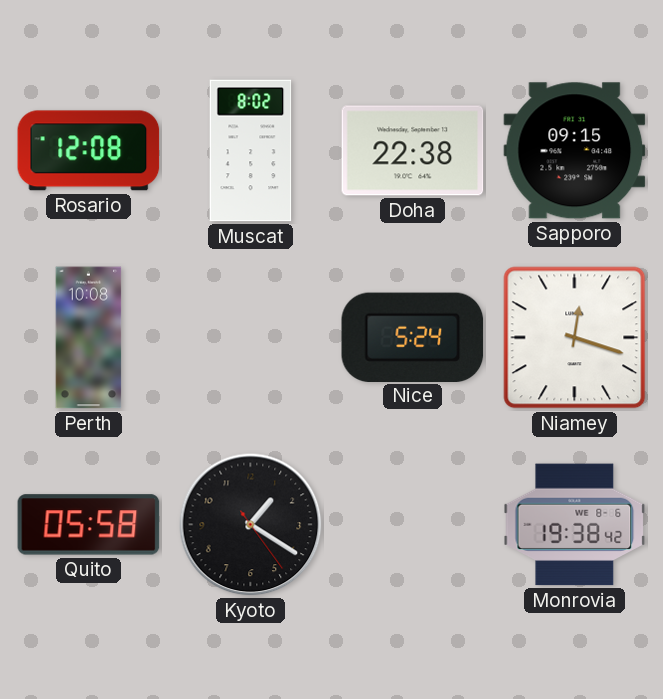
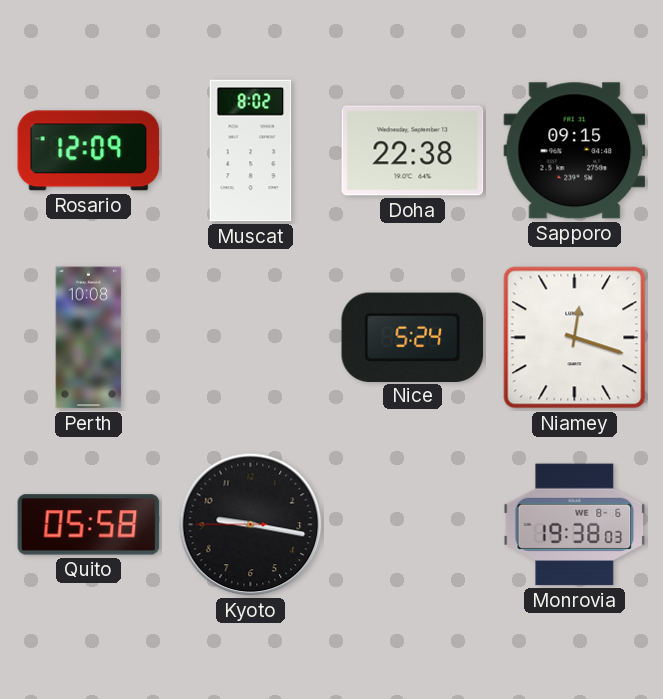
Rosario: 12:08 -> 12:09 (89, 151)
Kyoto: 1:20 -> 9:16 (251, 525)
Monrovia: 19:38:42 -> 19:38:03 (575, 525)
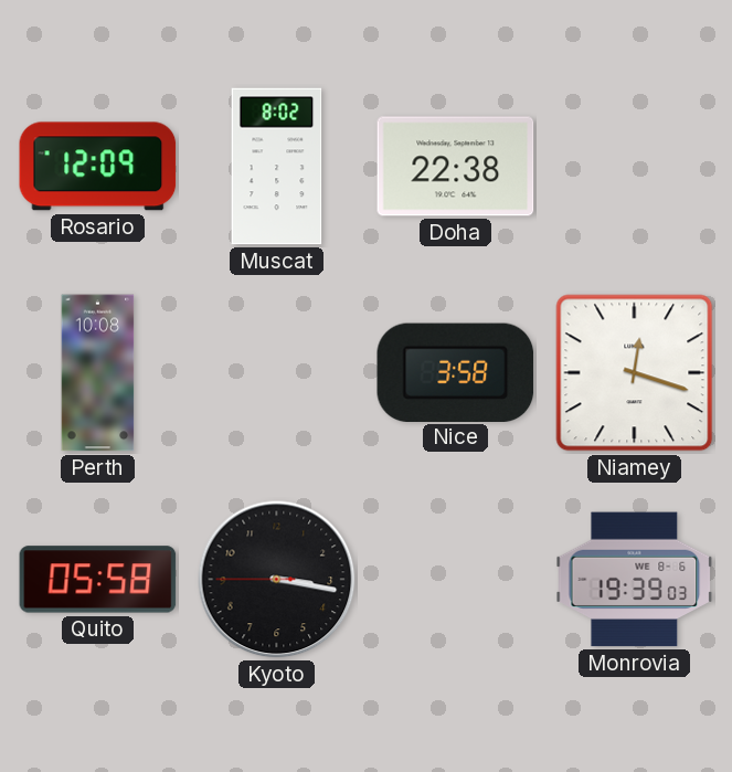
Sapporo: 09:15 -> none (575, 151)
Nice: 5:24 -> 3:58 (456, 372)
Kyoto: 9:16 -> 3:16 (277, 580)
Monrovia: 19:38 -> 19:39 (635, 580)
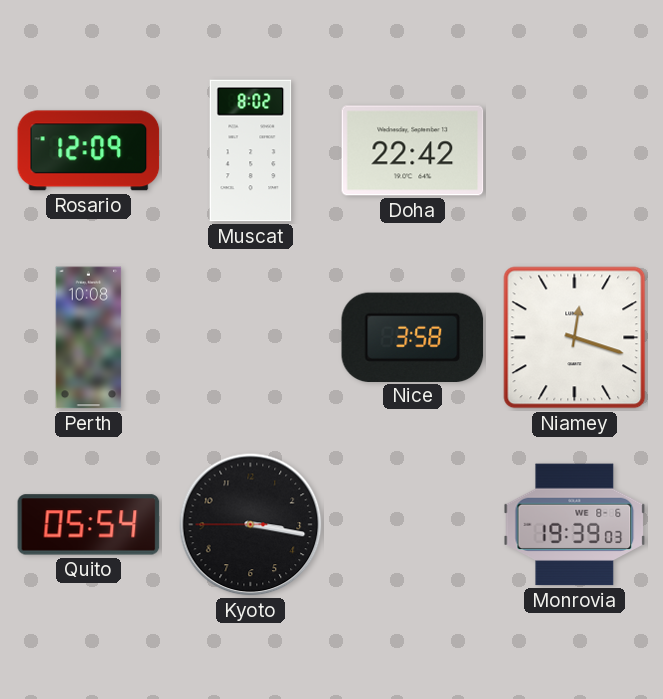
Doha: 22:38 -> 22:42 (413, 151)
Quito: 05:58 -> 05:54 (89, 525)
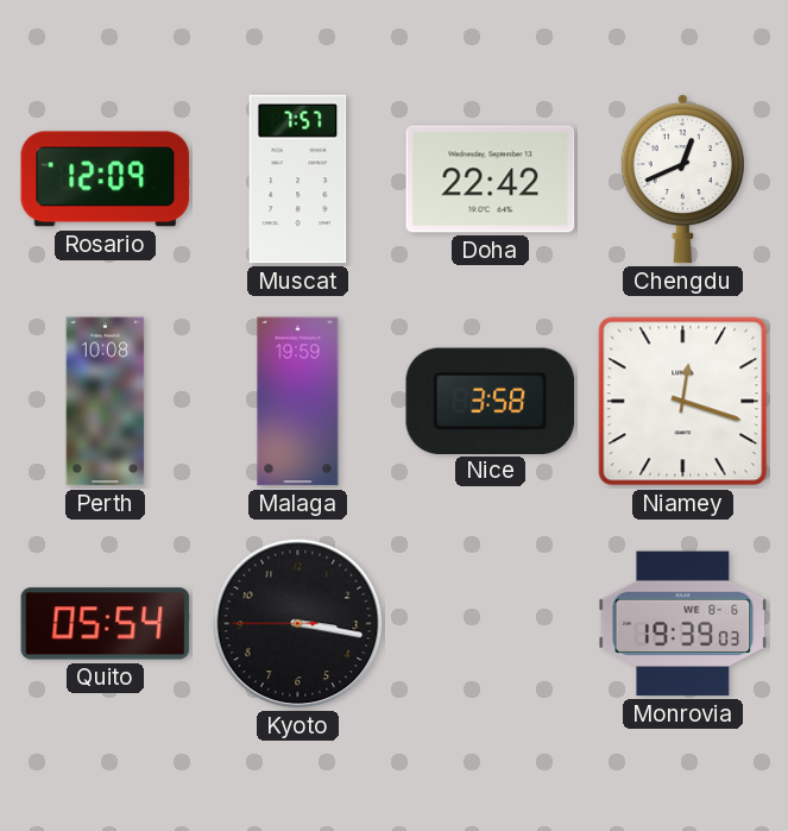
Muscat: 8:02 -> 7:57 (298, 180)
Chengdu: none -> 12:41 (682, 178)
Malaga: none -> 19:59 (298, 402)
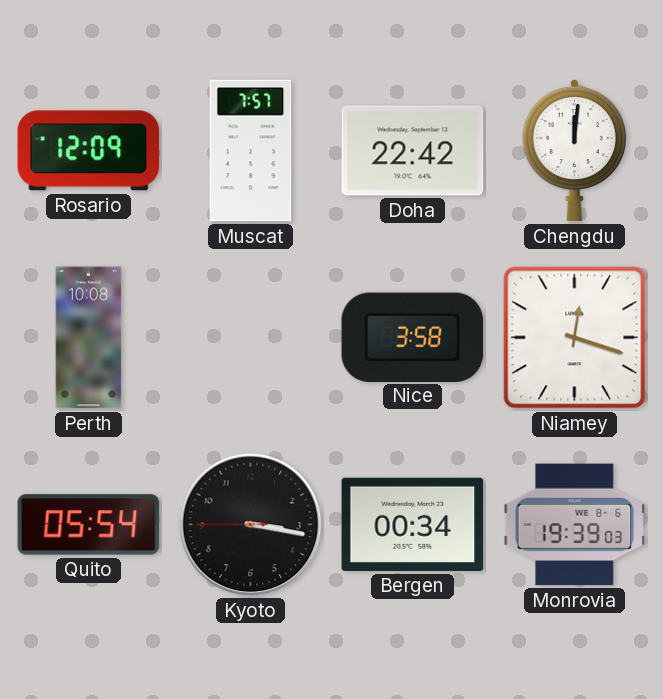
Chengdu: 12:41 -> 12:01 (574, 150)
Malaga: 19:59 -> none (298, 402)
Bergen: none -> 00:34 (413, 524)
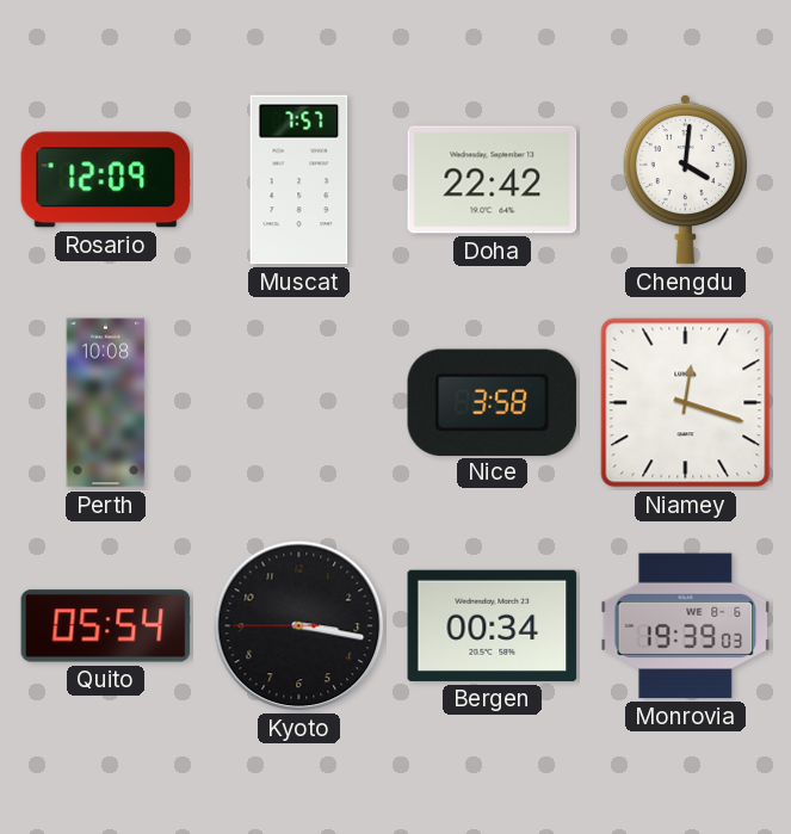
Chengdu: 12:01 -> 4:01 (685, 179)
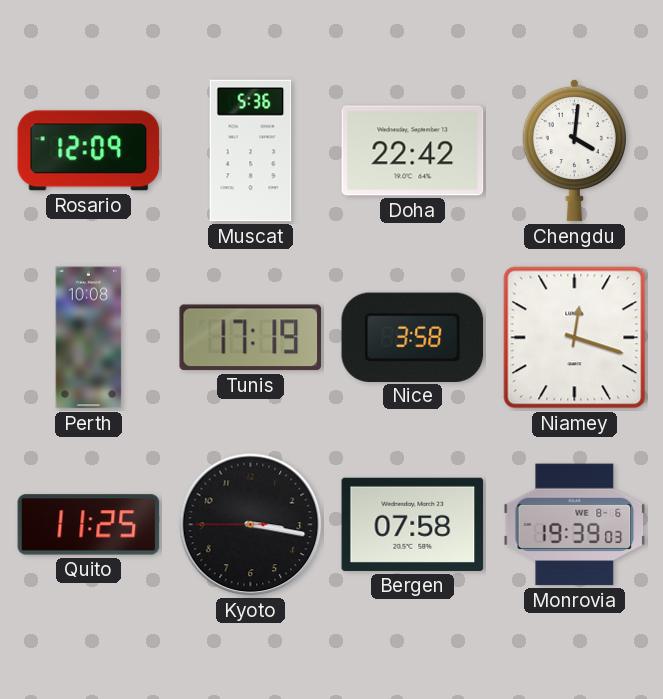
Muscat: 7:57 -> 5:36 (251, 151)
Tunis: none -> 17:19 (251, 338)
Quito: 05:54 -> 11:25 (89, 525)
Bergen: 00:34 -> 07:58 (413, 524)
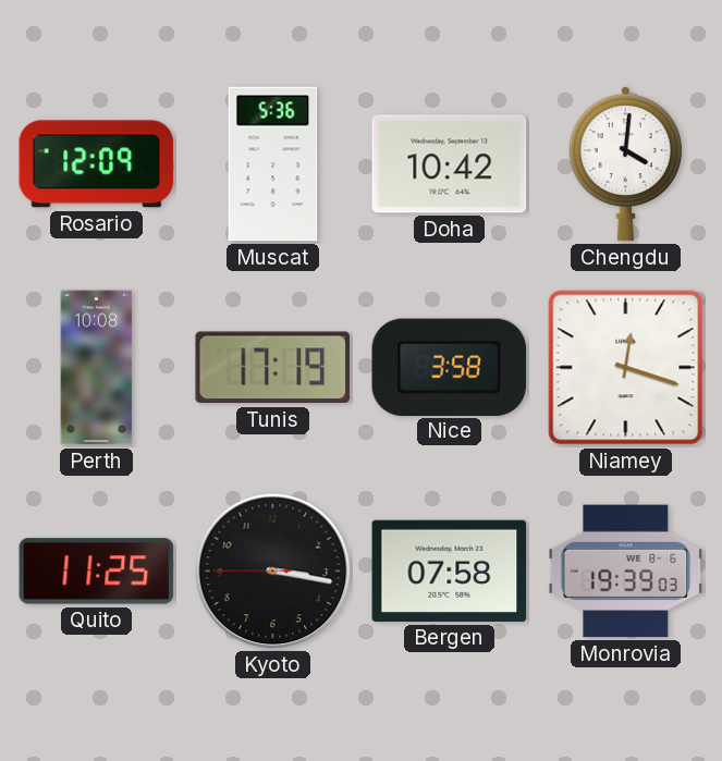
Doha: 22:42 -> 10:42 (450, 164)
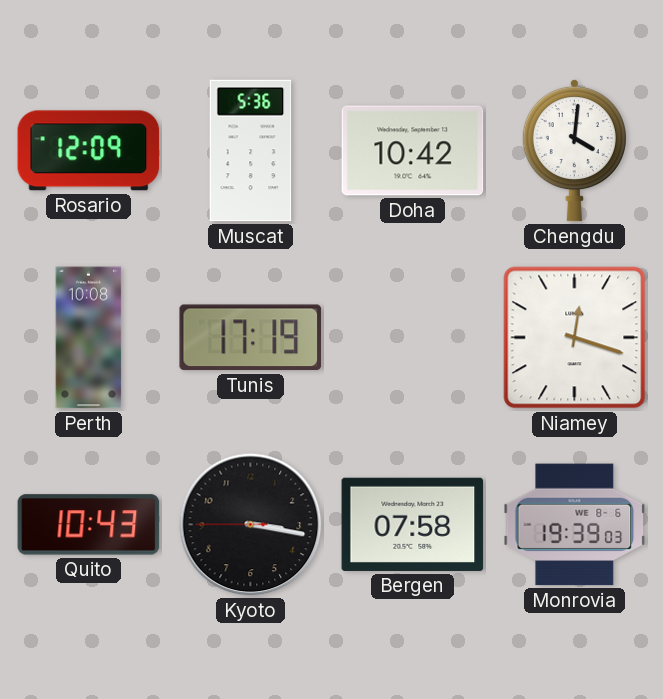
Nice: 3:58 -> none (450, 367)
Quito: 11:25 -> 10:43 (89, 525)
